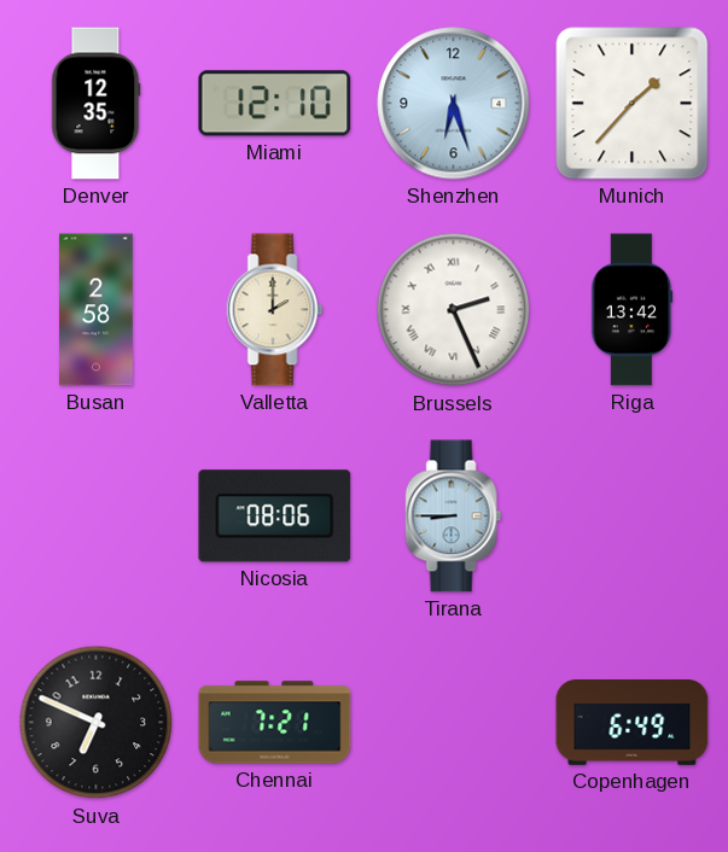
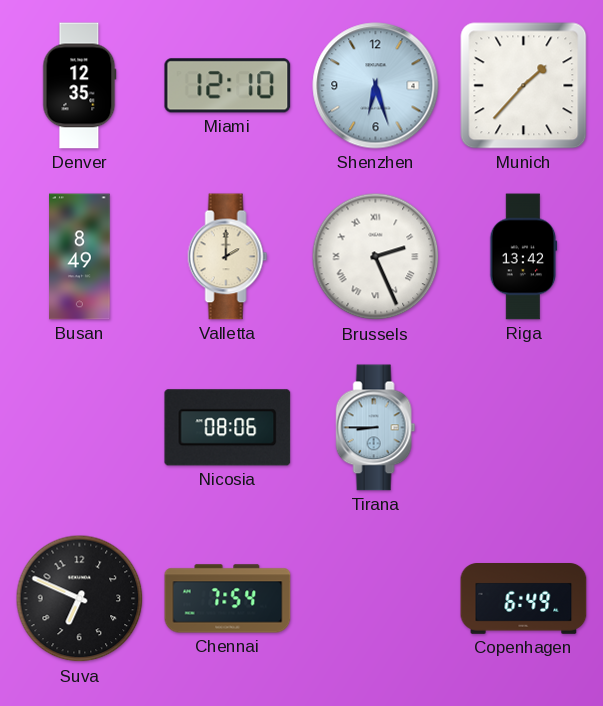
Busan: 2:58 -> 8:49 (80, 257)
Chennai: 7:21 -> 7:54 (228, 599)
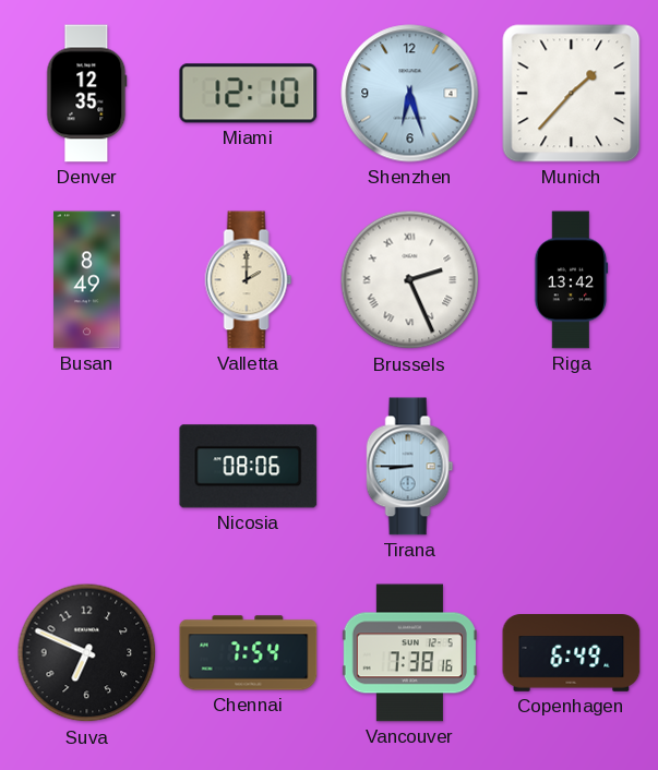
Vancouver: none -> 7:38 (409, 653)
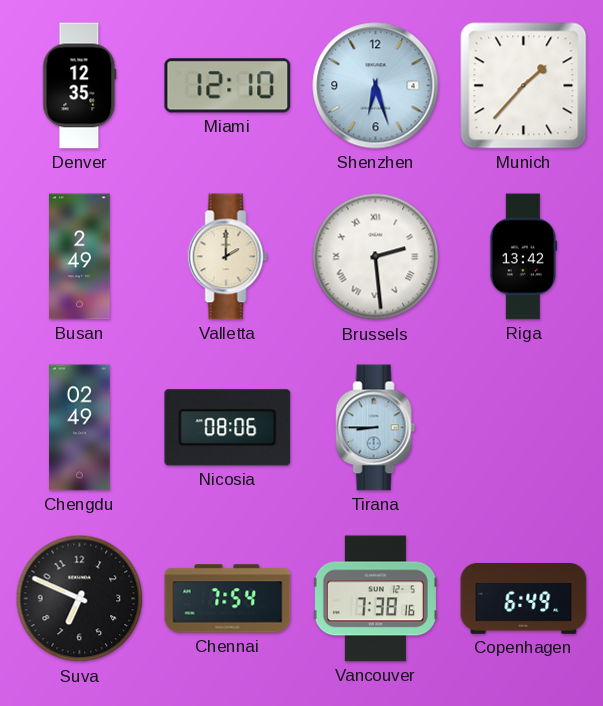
Busan: 8:49 -> 2:49 (80, 257)
Brussels: 2:26 -> 2:29 (376, 257)
Chengdu: none -> 02:49 (80, 428)
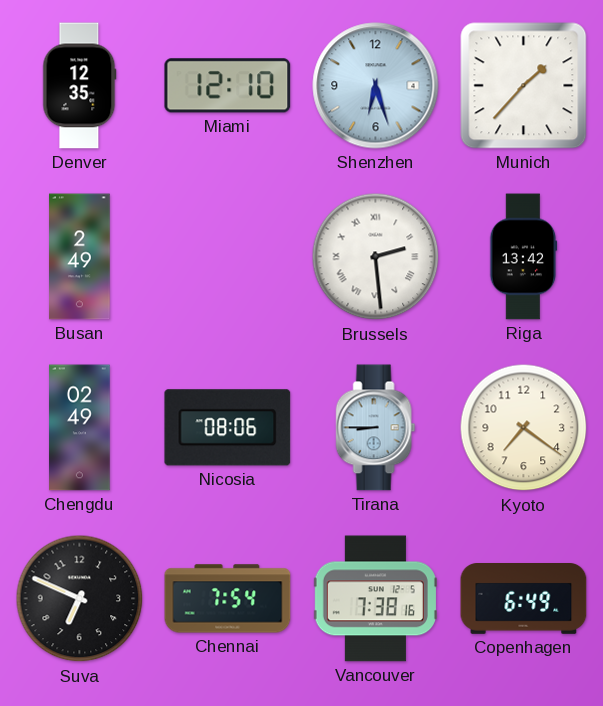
Valletta: 2:00 -> none (228, 257)
Kyoto: none -> 7:21 (524, 428)
